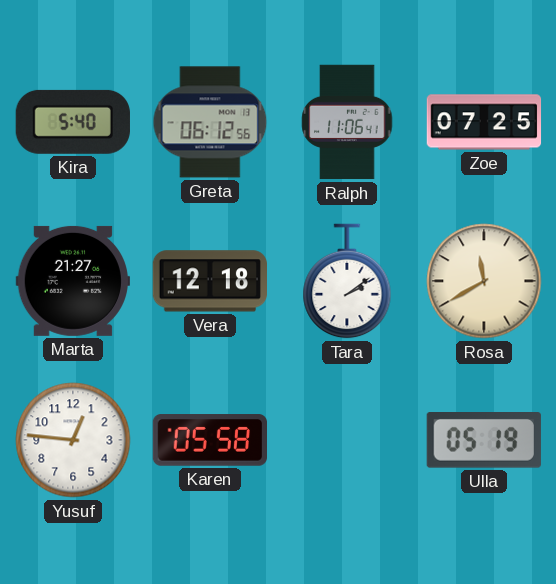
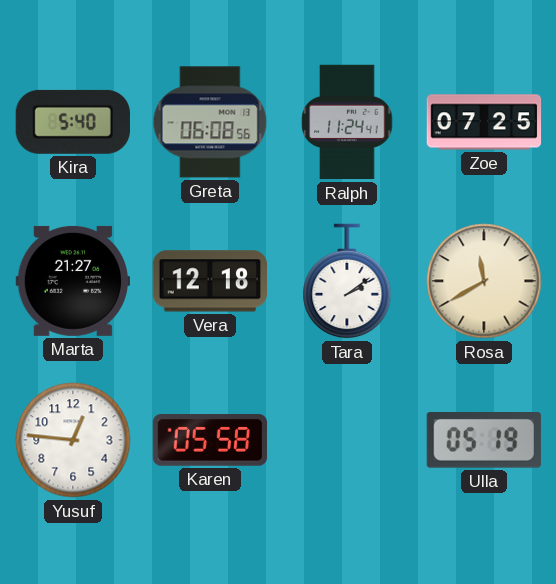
Greta: 06:12 -> 06:08 (210, 122)
Ralph: 11:06 -> 11:24 (347, 122)
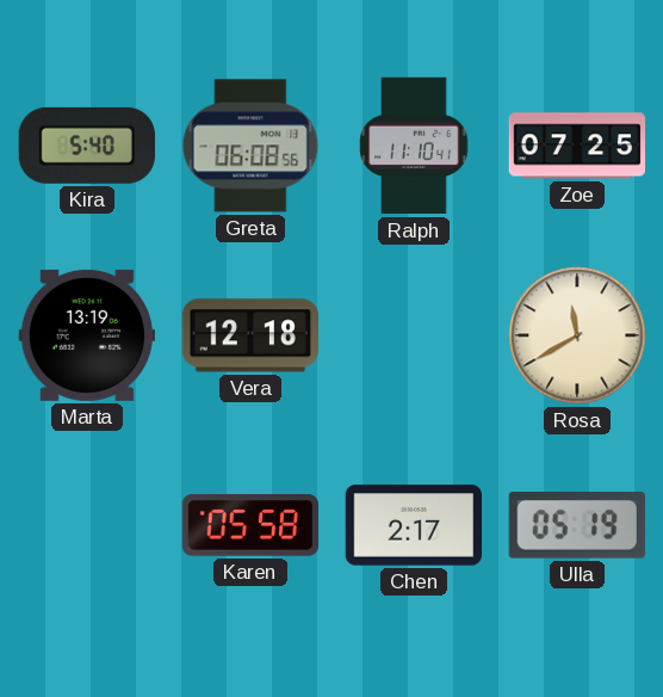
Ralph: 11:24 -> 11:10 (414, 146)
Marta: 21:27 -> 13:19 (86, 335)
Tara: 2:09 -> none (347, 281)
Yusuf: 12:46 -> none (73, 440)
Chen: none -> 2:17 (413, 525)
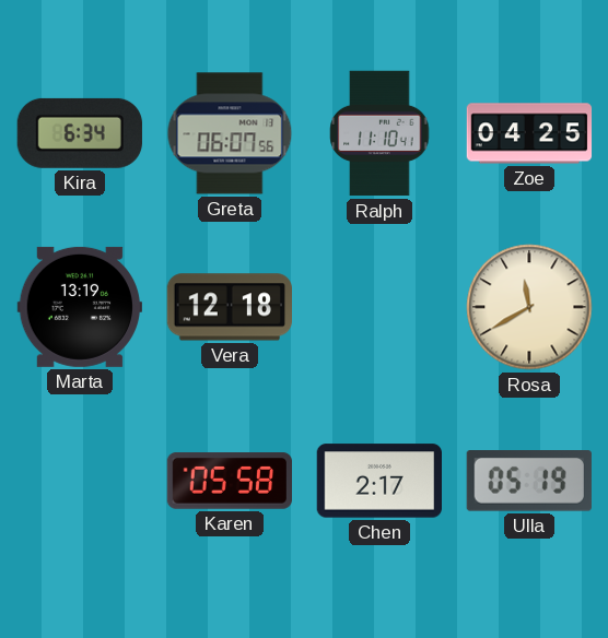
Kira: 5:40 -> 6:34 (80, 133)
Greta: 06:08 -> 06:07 (230, 133)
Zoe: 07:25 -> 04:25 (529, 133)
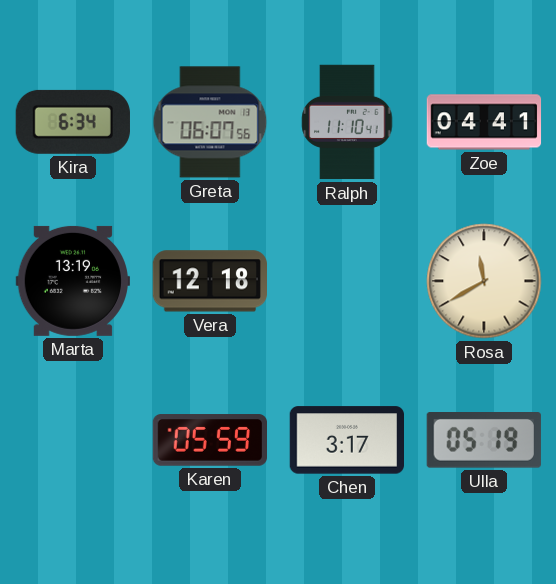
Zoe: 04:25 -> 04:41 (484, 122)
Karen: 05:58 -> 05:59 (209, 440)
Chen: 2:17 -> 3:17 (346, 440)
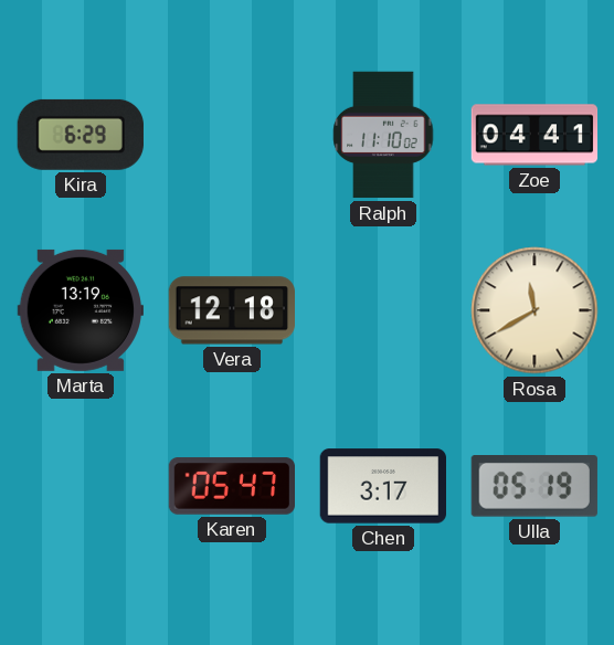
Kira: 6:34 -> 6:29 (81, 135)
Greta: 06:07 -> none (210, 122)
Ralph: 11:10:41 -> 11:10:02 (383, 135)
Karen: 05:59 -> 05:47 (231, 486)
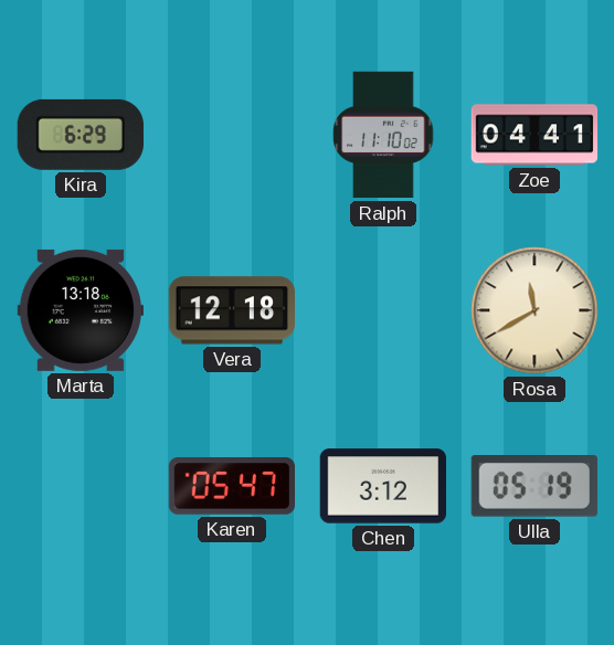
Marta: 13:19 -> 13:18 (80, 310)
Chen: 3:17 -> 3:12 (382, 486)
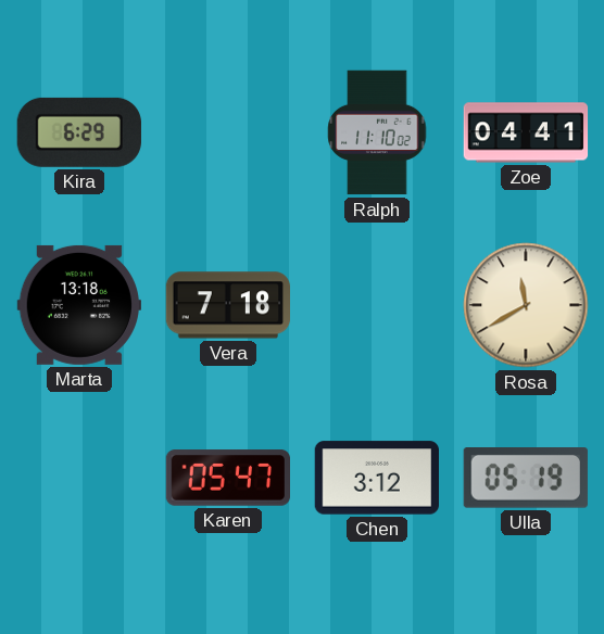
Vera: 12:18 -> 7:18 (227, 305)
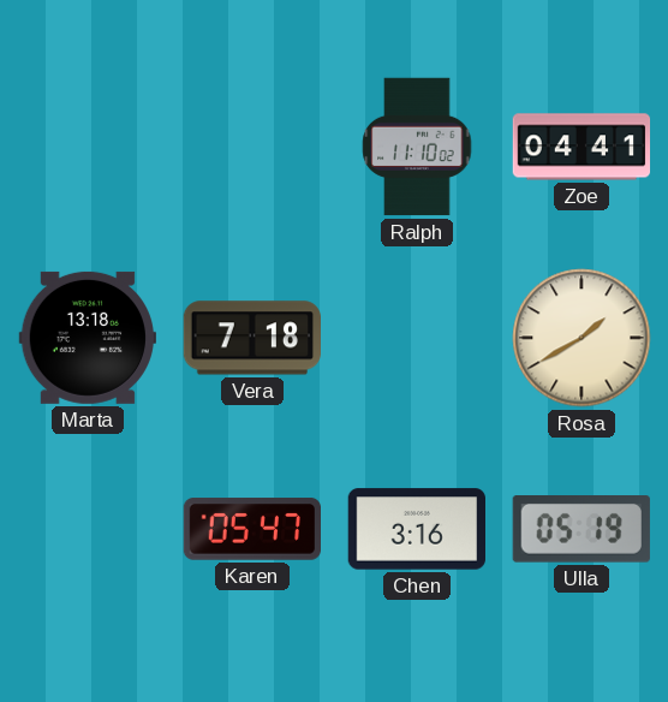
Kira: 6:29 -> none (79, 132)
Rosa: 11:40 -> 1:40 (581, 338)
Chen: 3:12 -> 3:16 (416, 529)
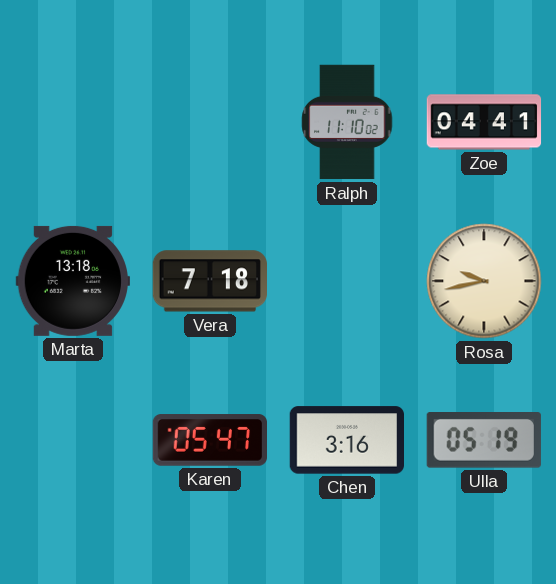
Rosa: 1:40 -> 9:43 (484, 281)
